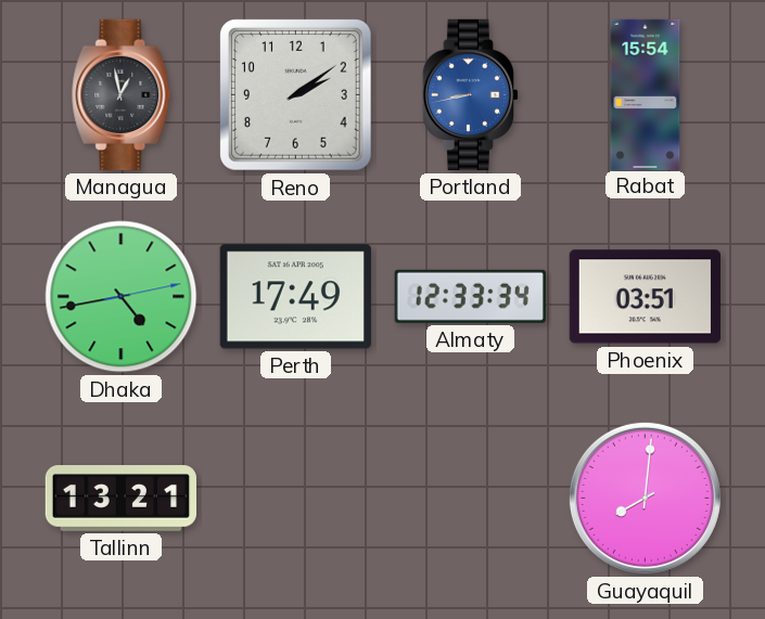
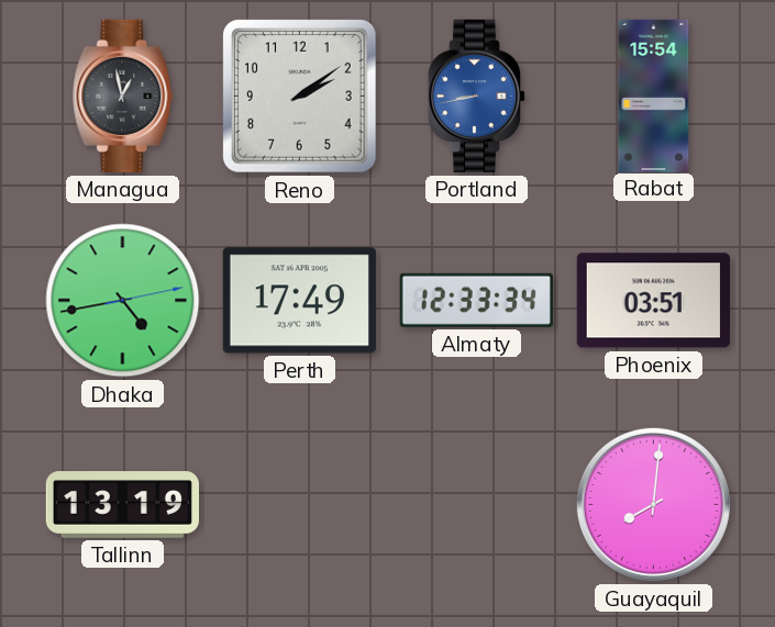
Tallinn: 13:21 -> 13:19 (122, 505)
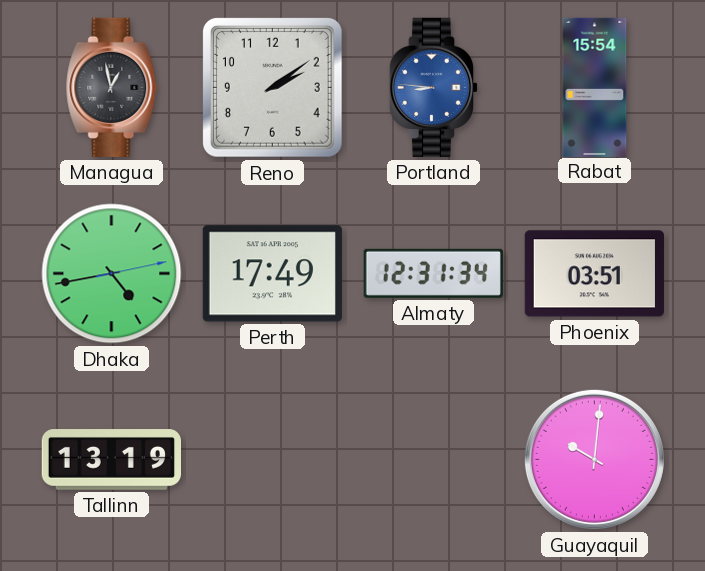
Portland: 8:43 -> 8:46 (434, 87)
Almaty: 12:33 -> 12:31 (433, 273)
Guayaquil: 8:01 -> 10:01 (594, 459)
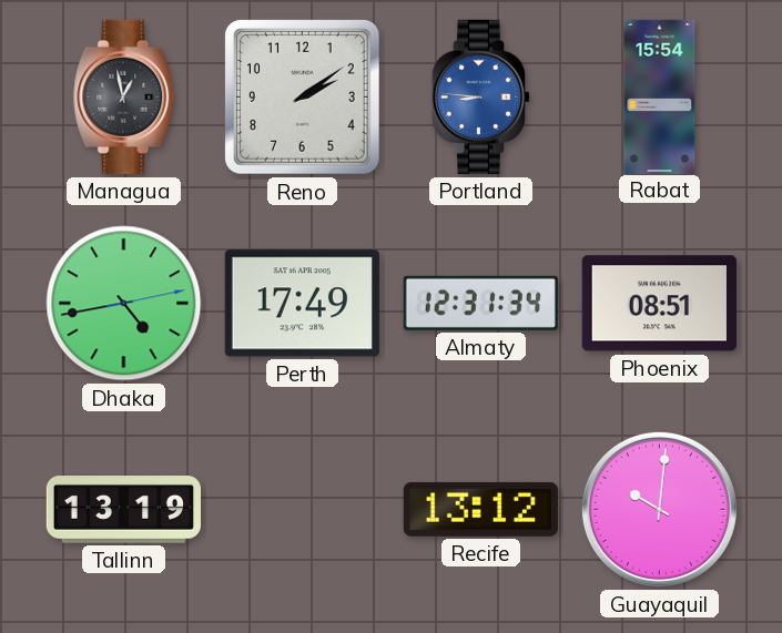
Phoenix: 03:51 -> 08:51 (659, 304)
Recife: none -> 13:12 (480, 509)
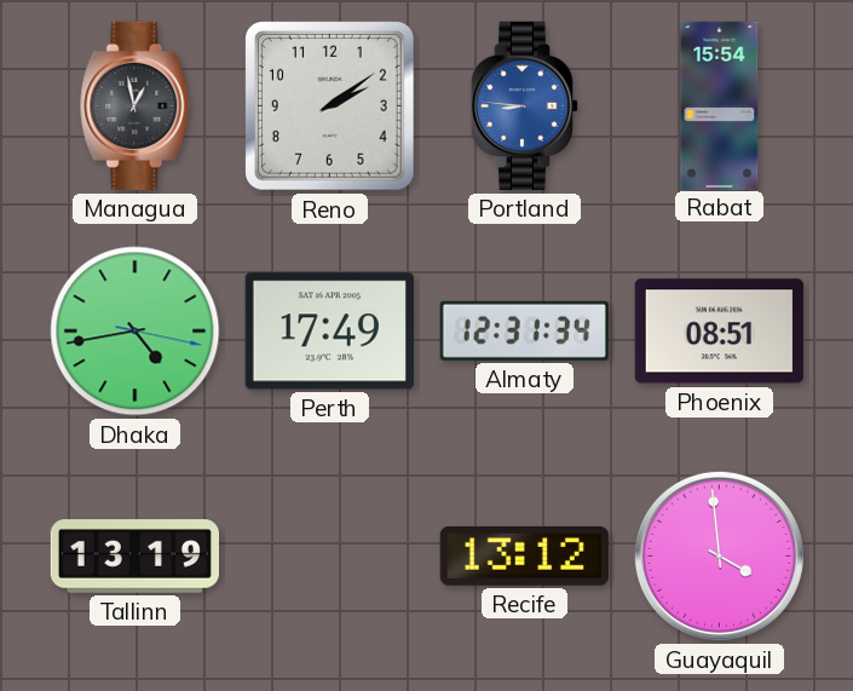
Dhaka: 4:43:13 -> 4:43:17 (136, 332)
Guayaquil: 10:01 -> 3:59 (719, 555)
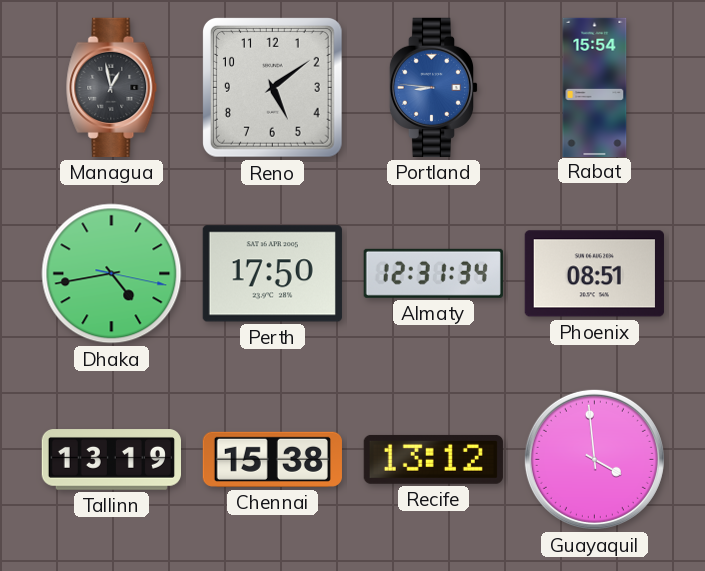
Reno: 2:09 -> 5:09 (272, 87)
Perth: 17:49 -> 17:50 (272, 274)
Chennai: none -> 15:38 (272, 459)
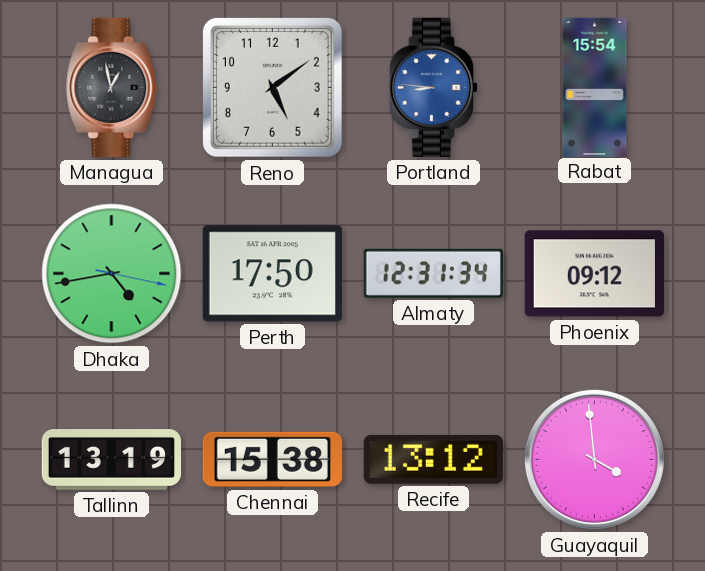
Phoenix: 08:51 -> 09:12 (594, 274)
